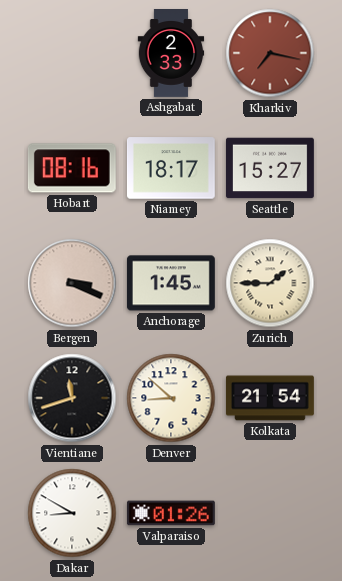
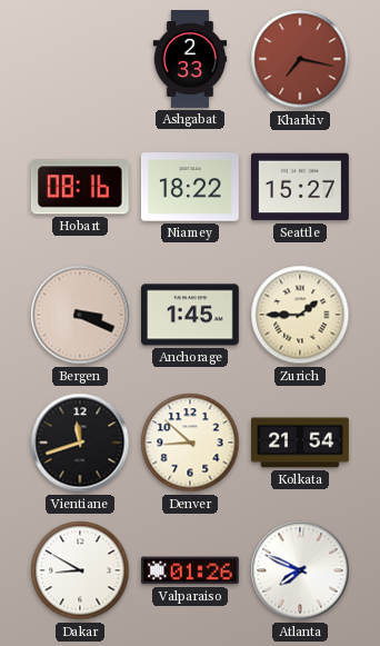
Niamey: 18:17 -> 18:22 (190, 187)
Atlanta: none -> 7:49 (300, 570)
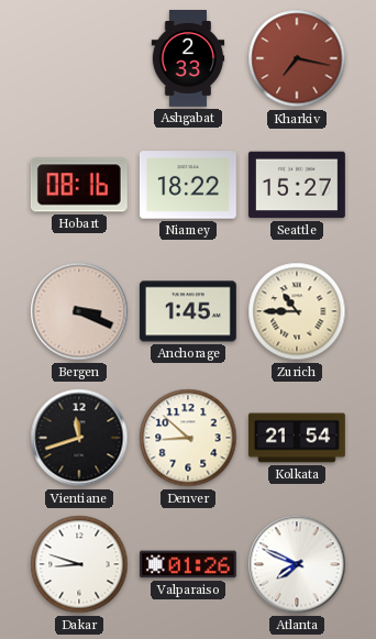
Zurich: 1:45 -> 10:45 (297, 311)
Dakar: 8:50 -> 8:48 (79, 564)
